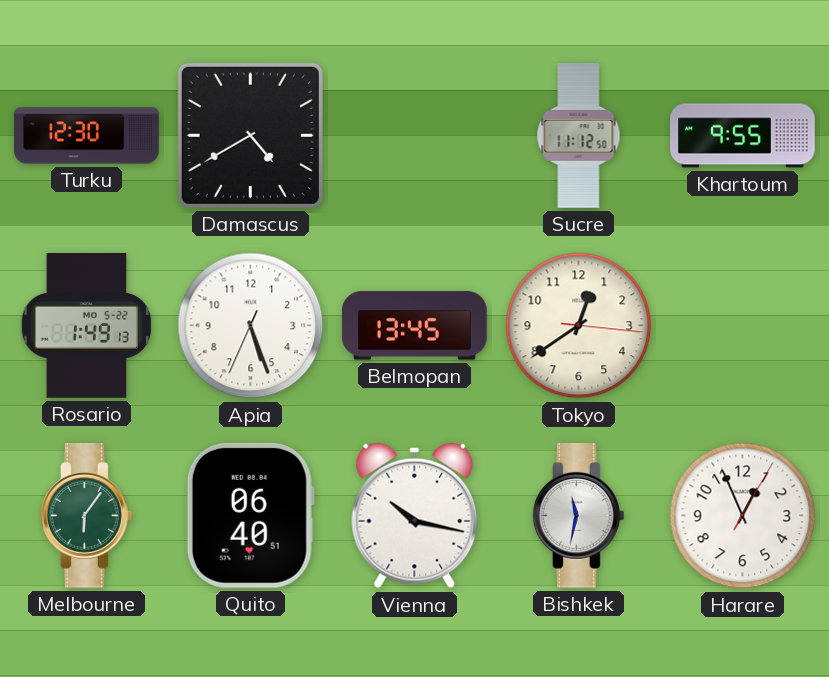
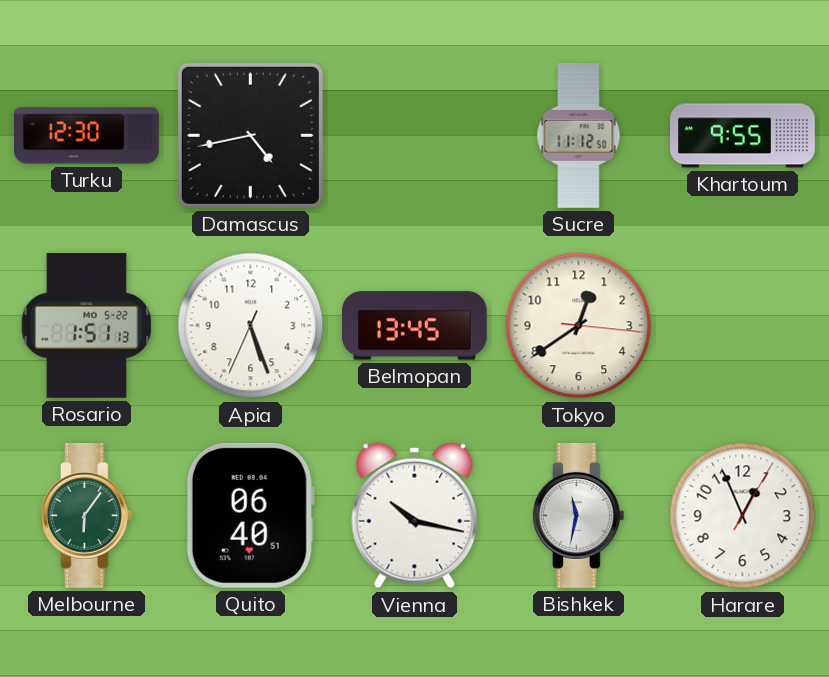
Damascus: 4:40 -> 4:43 (250, 135)
Rosario: 1:49 -> 1:51 (87, 326)
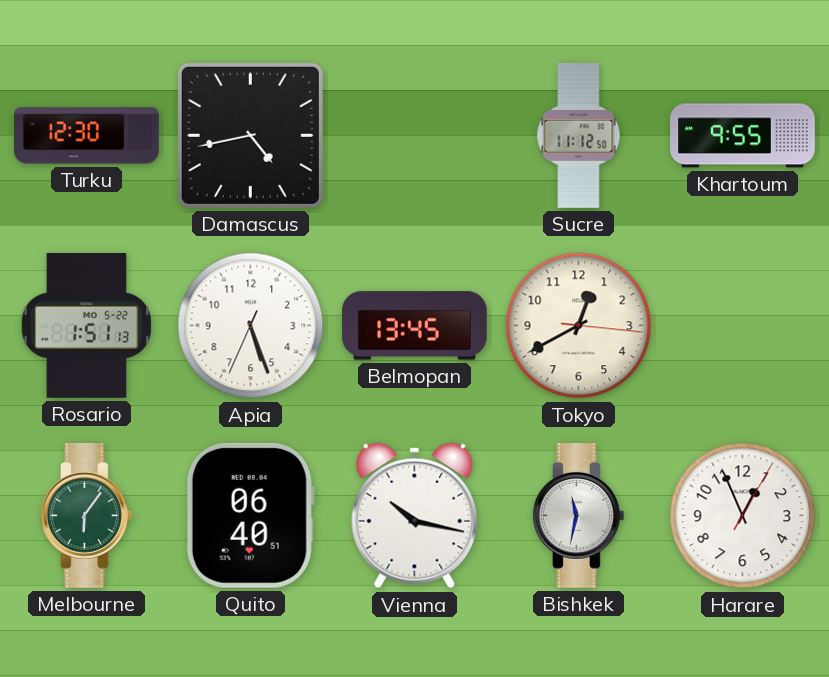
Tokyo: 12:39 -> 12:40 (579, 326)
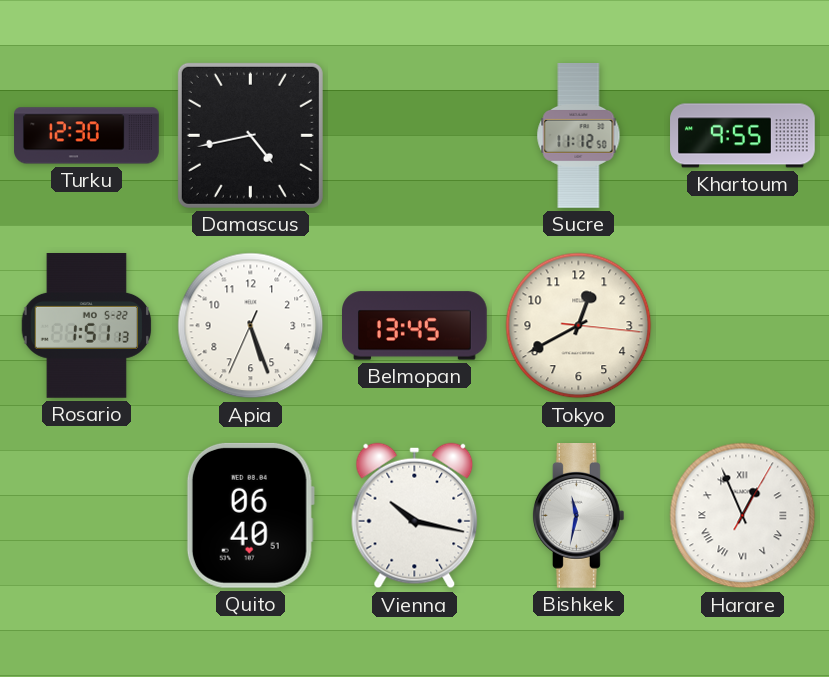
Melbourne: 6:06 -> none (86, 516)
Harare numerals: Arabic -> Roman (743, 516)
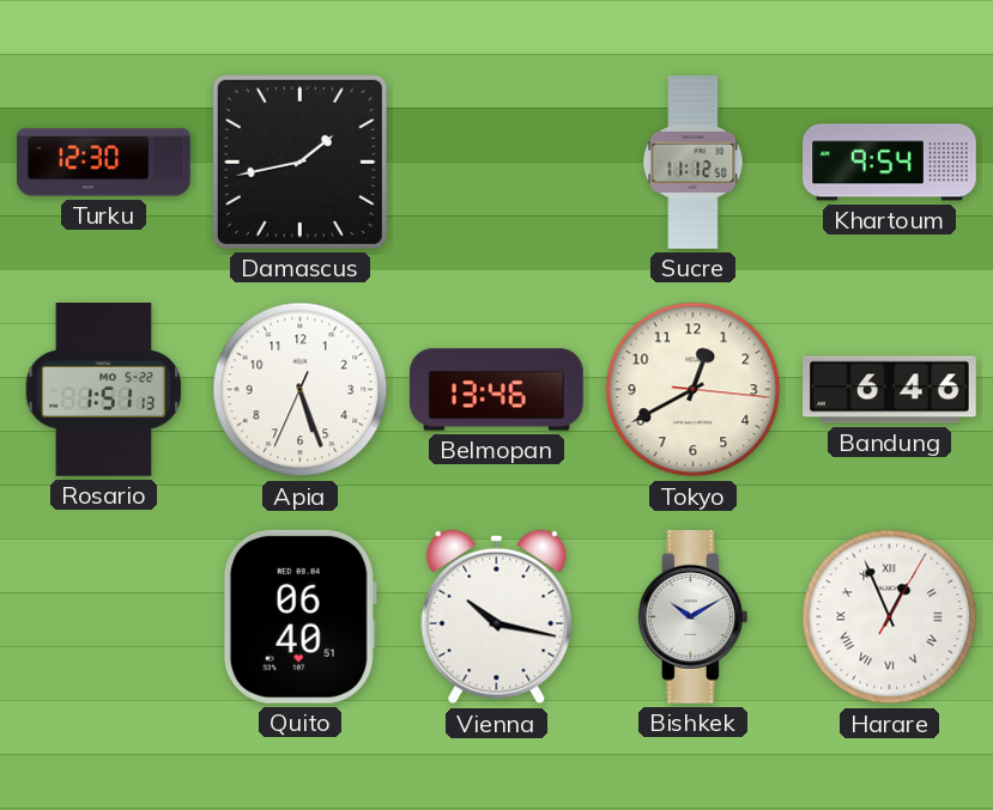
Damascus: 4:43 -> 1:43 (299, 162)
Khartoum: 9:55 -> 9:54 (890, 163)
Belmopan: 13:45 -> 13:46 (497, 390)
Bandung: none -> 6:46 (890, 390)
Bishkek: 11:32 -> 10:10 (692, 617)
